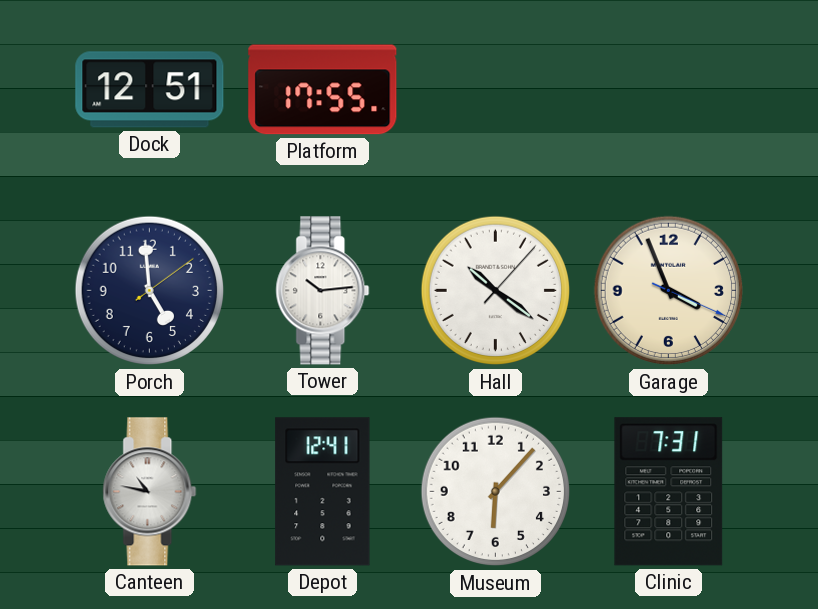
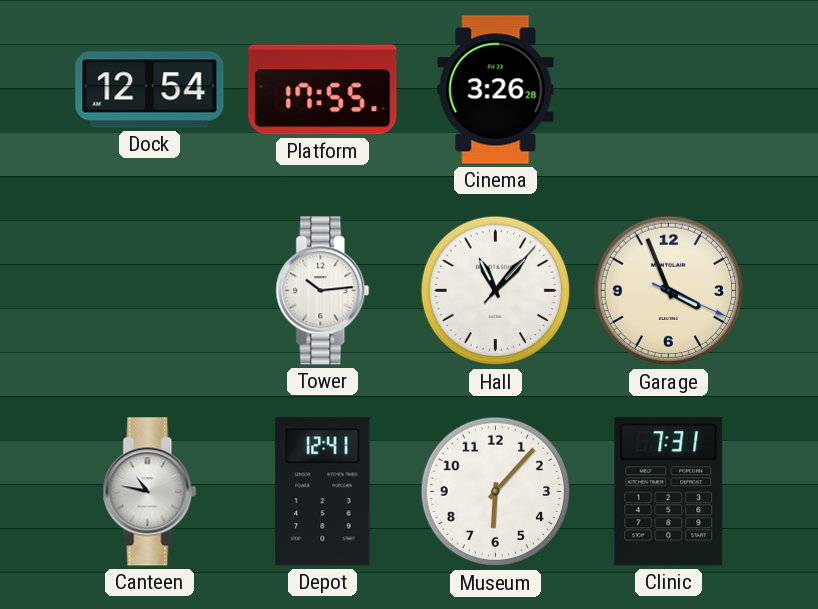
Dock: 12:51 -> 12:54 (150, 90)
Cinema: none -> 3:26 (496, 90)
Porch: 4:59 -> none (150, 291)
Hall: 10:21 -> 11:07 (496, 291)
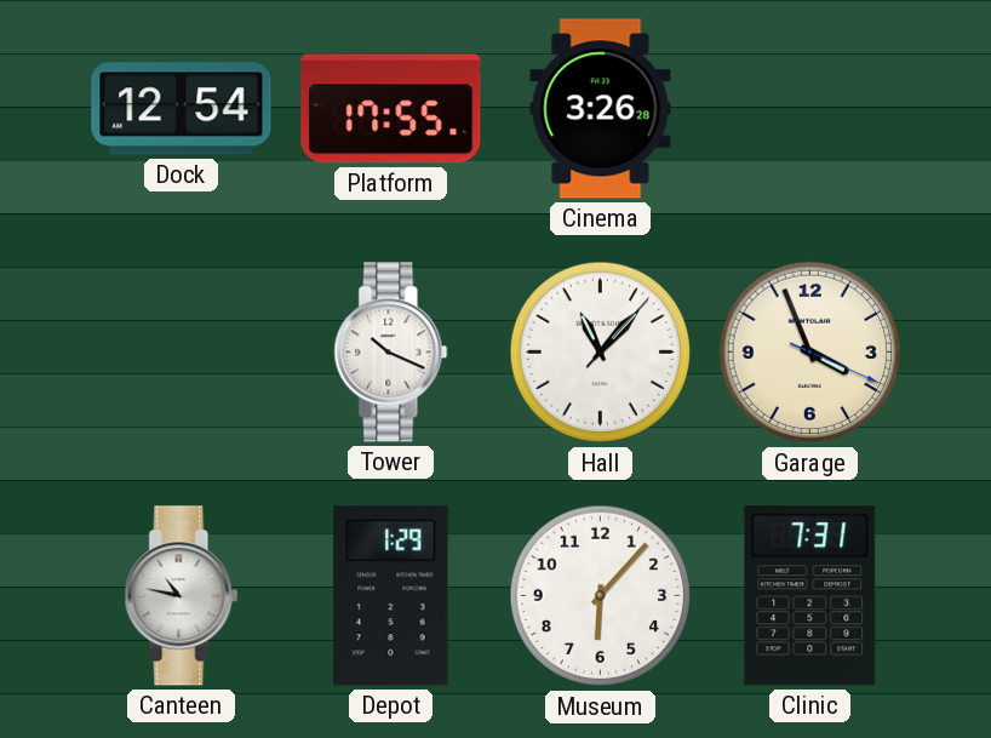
Tower: 10:14 -> 10:19 (391, 353)
Depot: 12:41 -> 1:29 (391, 596)
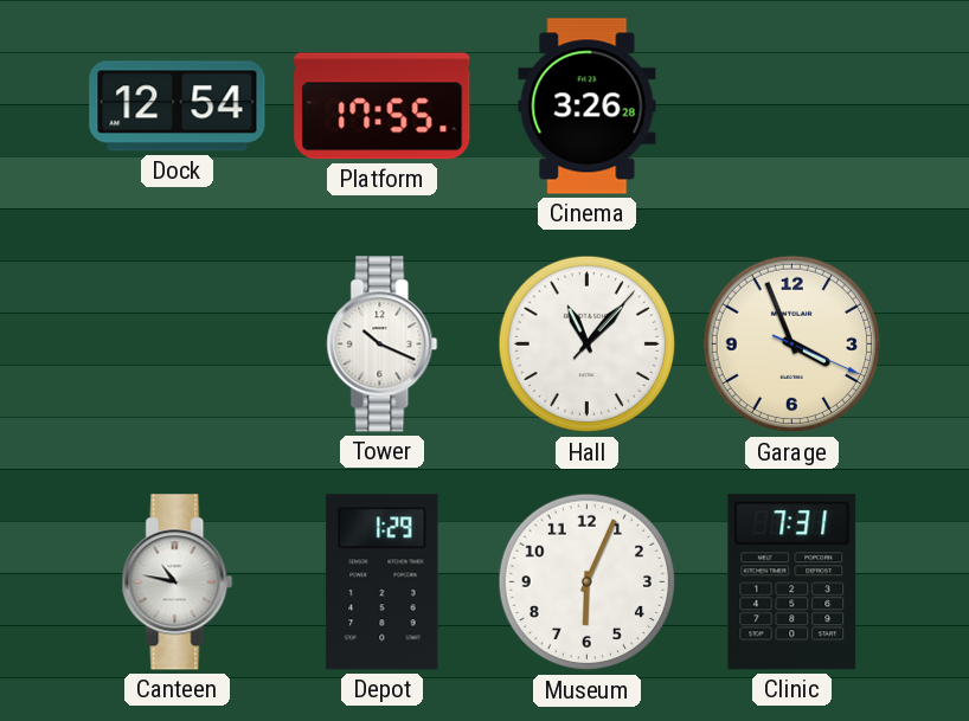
Museum: 6:07 -> 6:04 (588, 582)
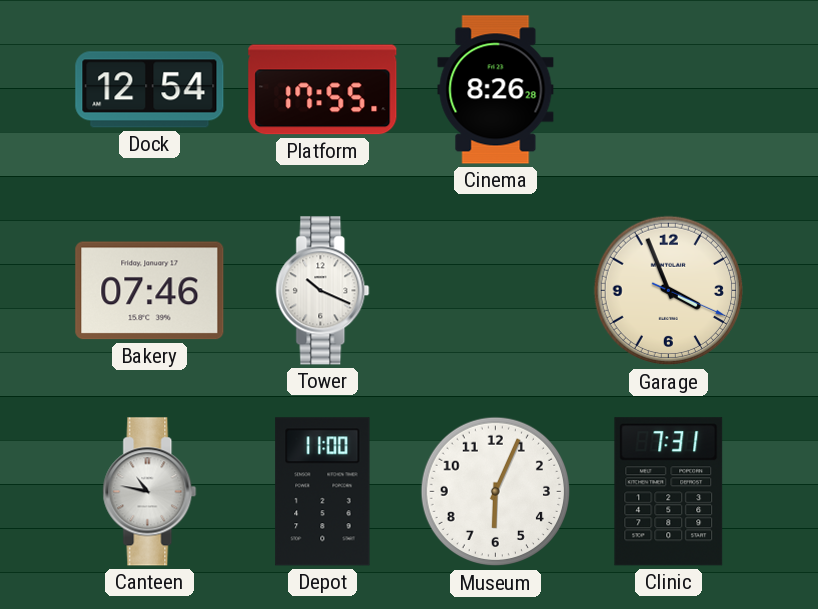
Cinema: 3:26 -> 8:26 (496, 90)
Bakery: none -> 07:46 (150, 291)
Hall: 11:07 -> none (588, 345)
Depot: 1:29 -> 11:00 (323, 492)
